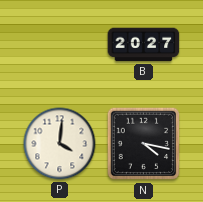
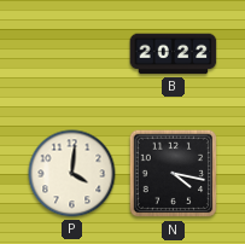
B: 20:27 -> 20:22 (174, 54)
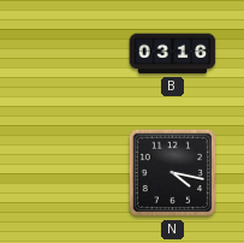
B: 20:22 -> 03:16 (173, 54)
P: 4:01 -> none (72, 174)
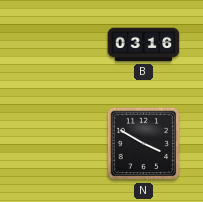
N: 4:17 -> 3:50 (144, 144)
